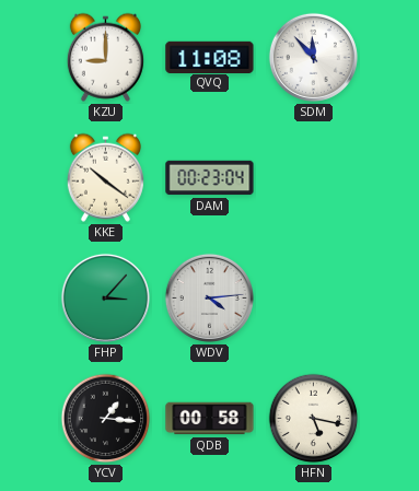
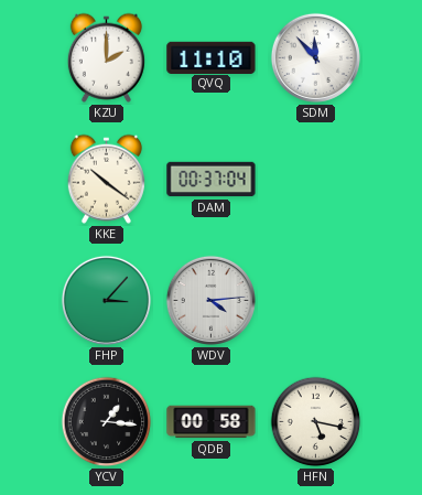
KZU: 9:00 -> 2:00 (106, 57)
QVQ: 11:08 -> 11:10 (212, 57)
DAM: 00:23 -> 00:37 (212, 180)
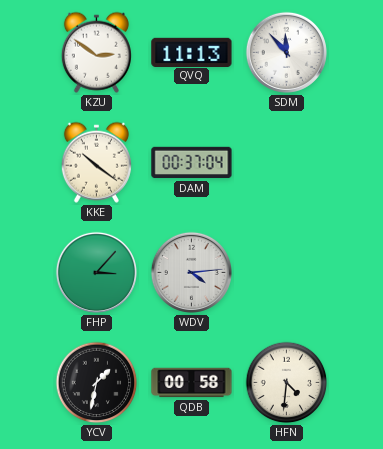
KZU: 2:00 -> 2:51 (96, 52)
QVQ: 11:10 -> 11:13 (192, 52)
YCV: 1:16 -> 1:32 (97, 383)
HFN: 5:17 -> 4:31 (287, 383)
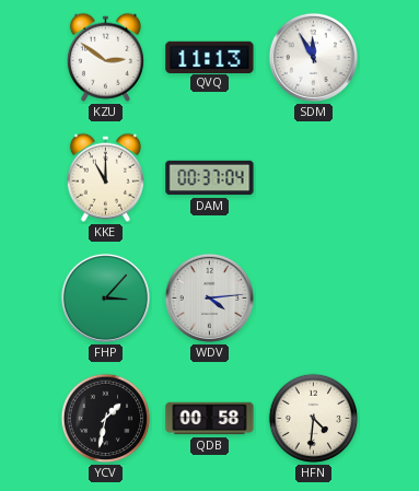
SDM: 11:53 -> 11:55 (313, 57)
KKE: 10:21 -> 11:00 (105, 177)
